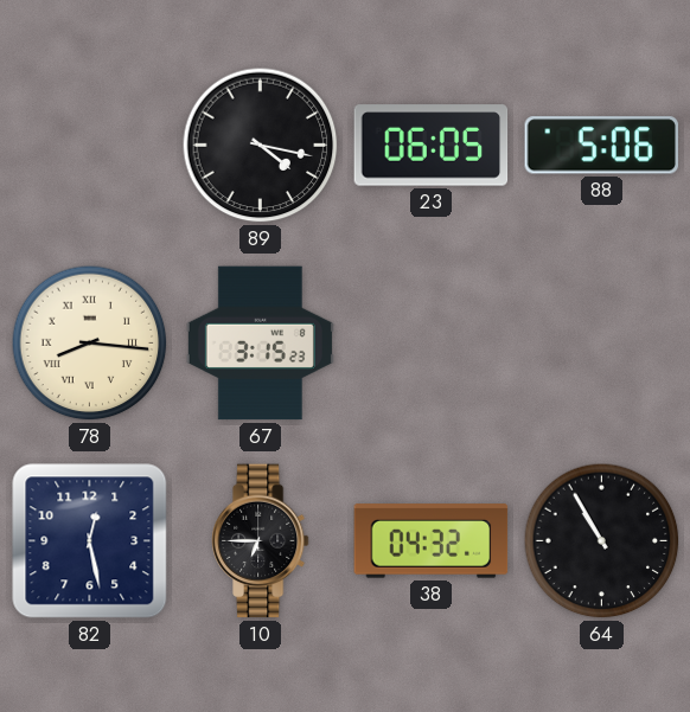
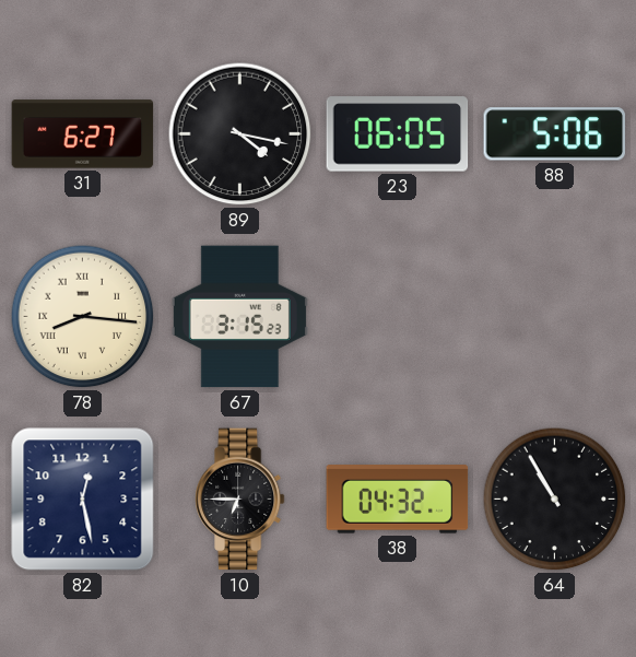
31: none -> 6:27 (83, 134)
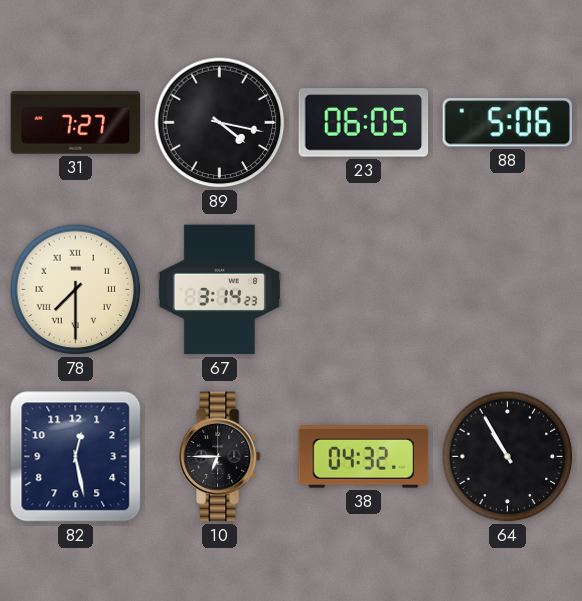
31: 6:27 -> 7:27 (76, 123)
78: 8:16 -> 7:30 (76, 290)
67: 3:15 -> 3:14 (219, 290)
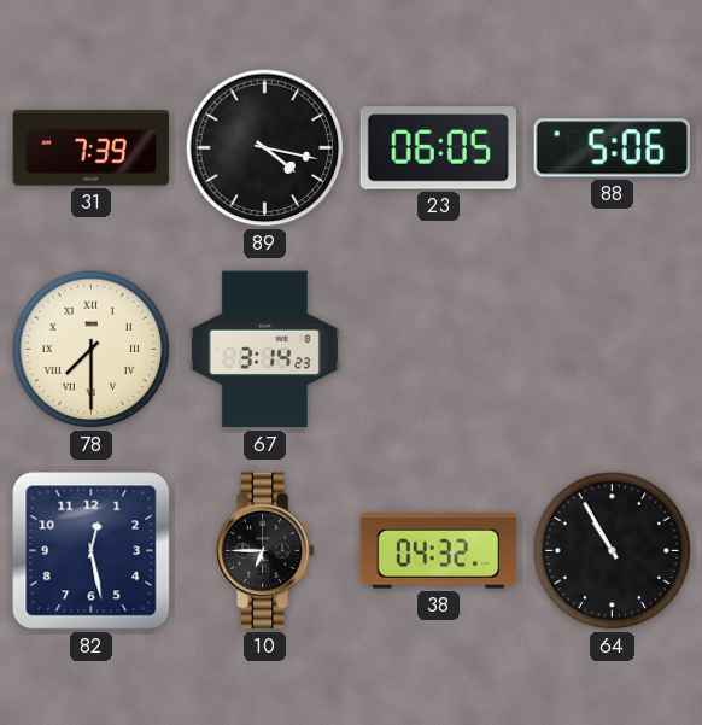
31: 7:27 -> 7:39 (92, 148)
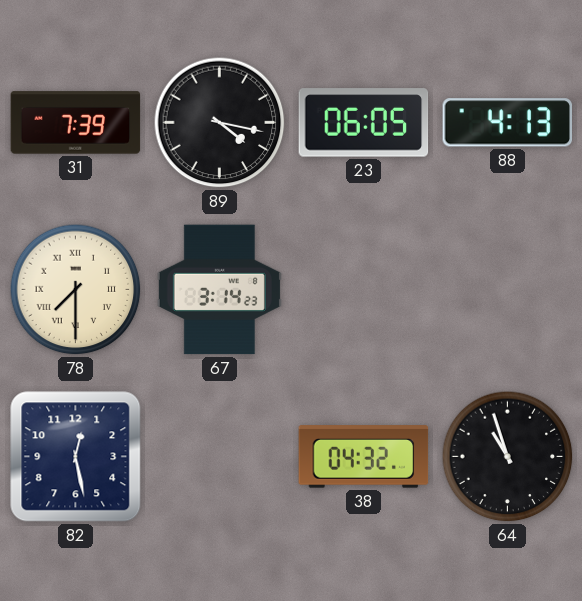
88: 5:06 -> 4:13 (507, 123)
10: 6:45 -> none (264, 551)
64: 10:55 -> 10:57 (508, 457)
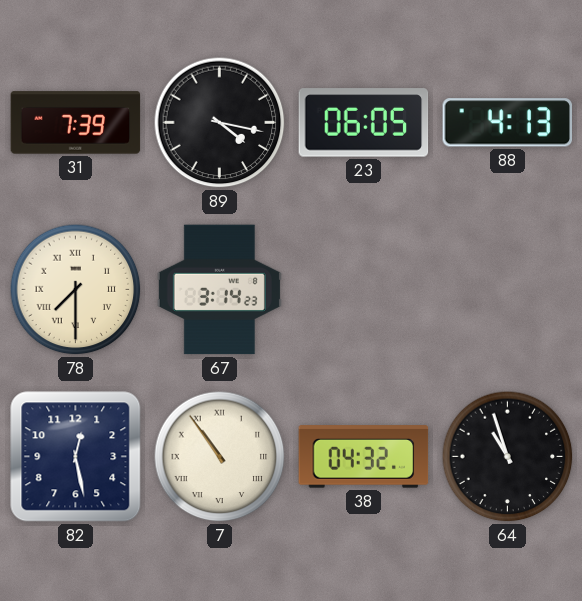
7: none -> 10:54 (220, 457)
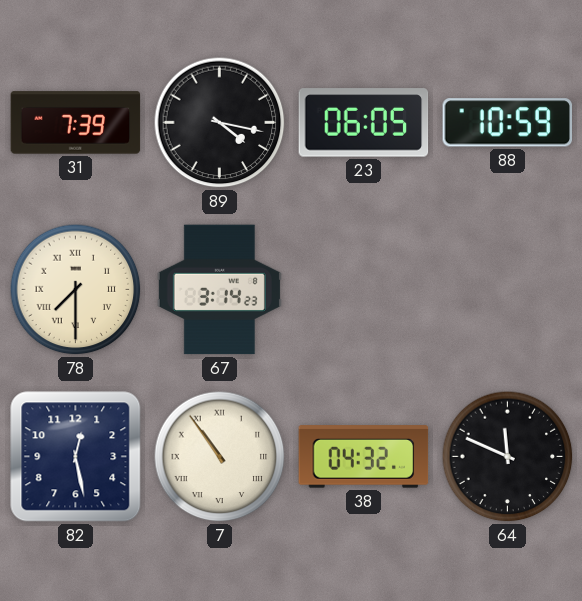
88: 4:13 -> 10:59 (507, 123)
64: 10:57 -> 11:49 (508, 457)
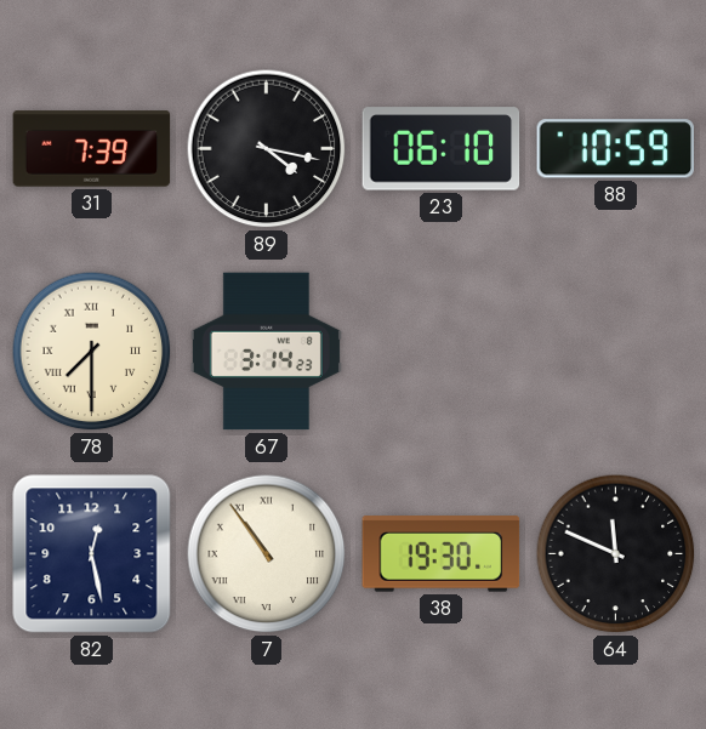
23: 06:05 -> 06:10 (442, 149)
38: 04:32 -> 19:30 (442, 554)
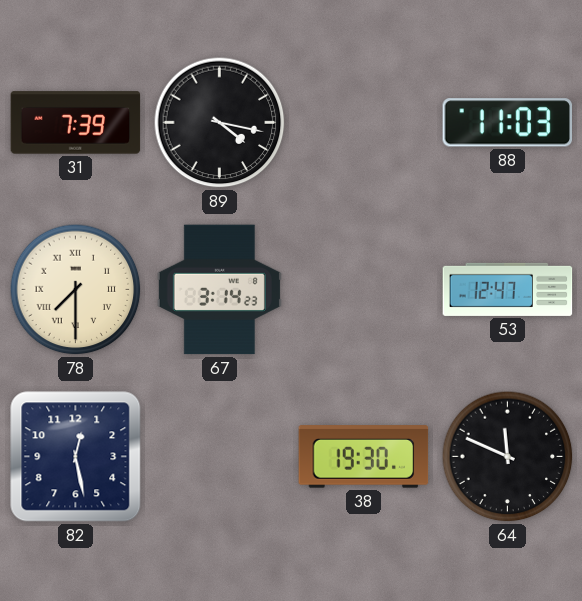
23: 06:10 -> none (442, 149)
88: 10:59 -> 11:03 (507, 123)
53: none -> 12:47 (508, 289)
7: 10:54 -> none (267, 554)
